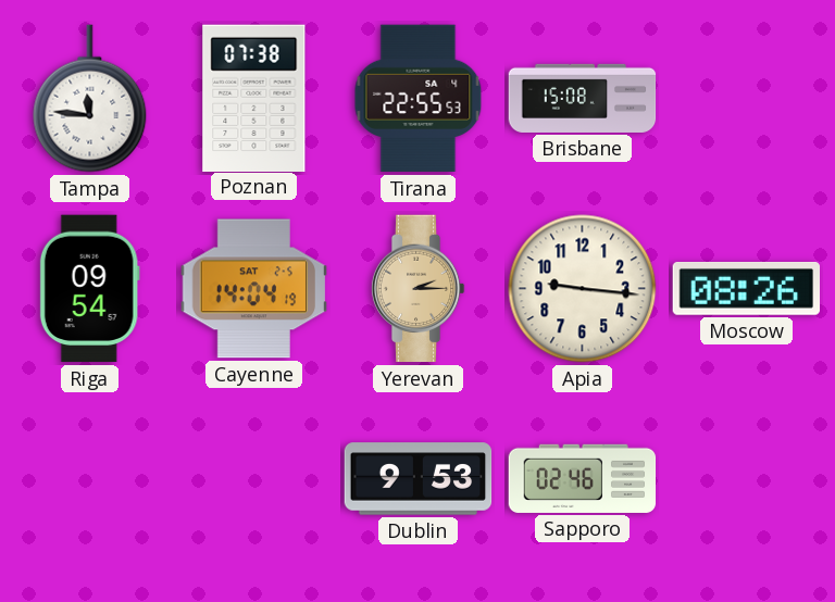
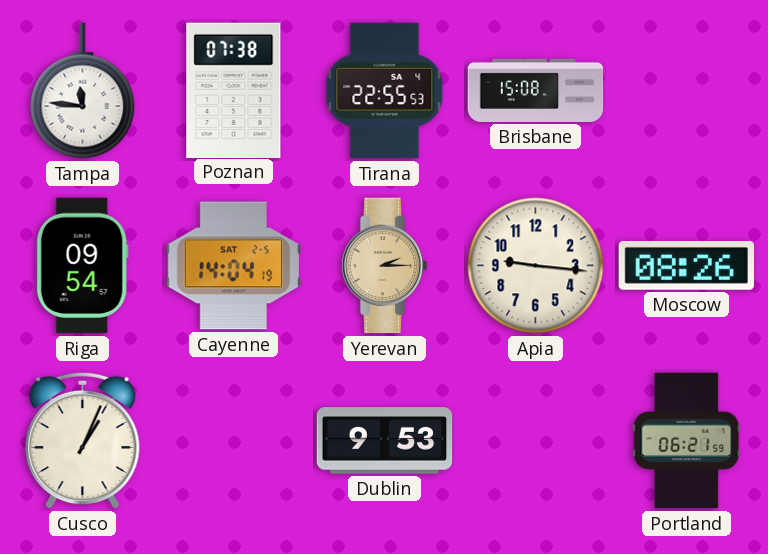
Cusco: none -> 1:04 (83, 440)
Sapporo: 02:46 -> none (583, 478)
Portland: none -> 06:21 (687, 441)
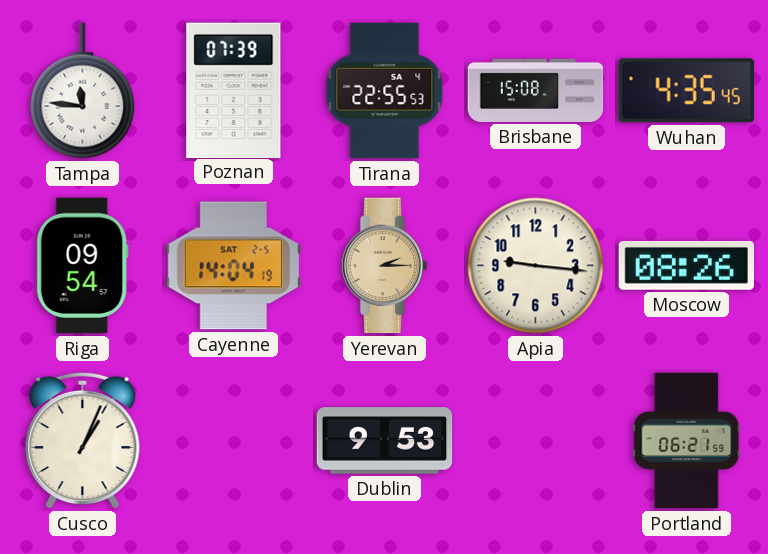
Poznan: 07:38 -> 07:39 (234, 90)
Wuhan: none -> 4:35 (686, 91)
